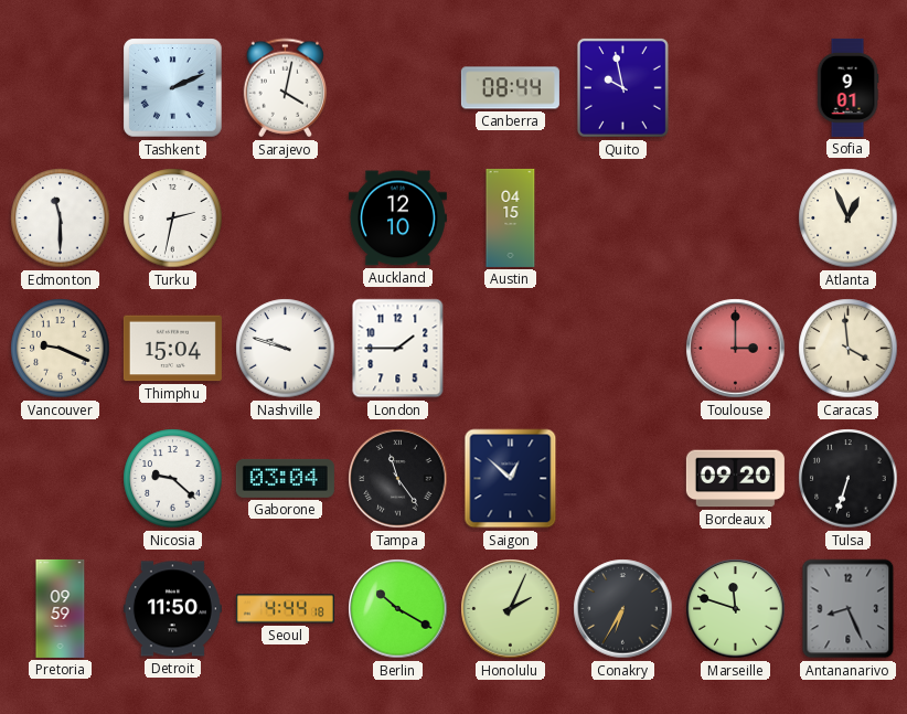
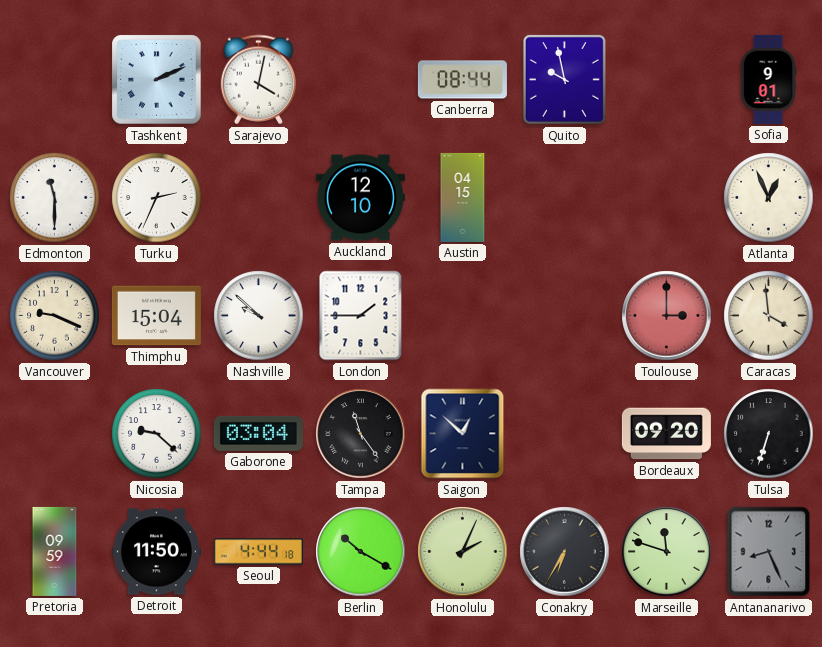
Turku: 2:32 -> 2:34 (157, 198)
Nashville: 9:48 -> 9:52 (259, 316)
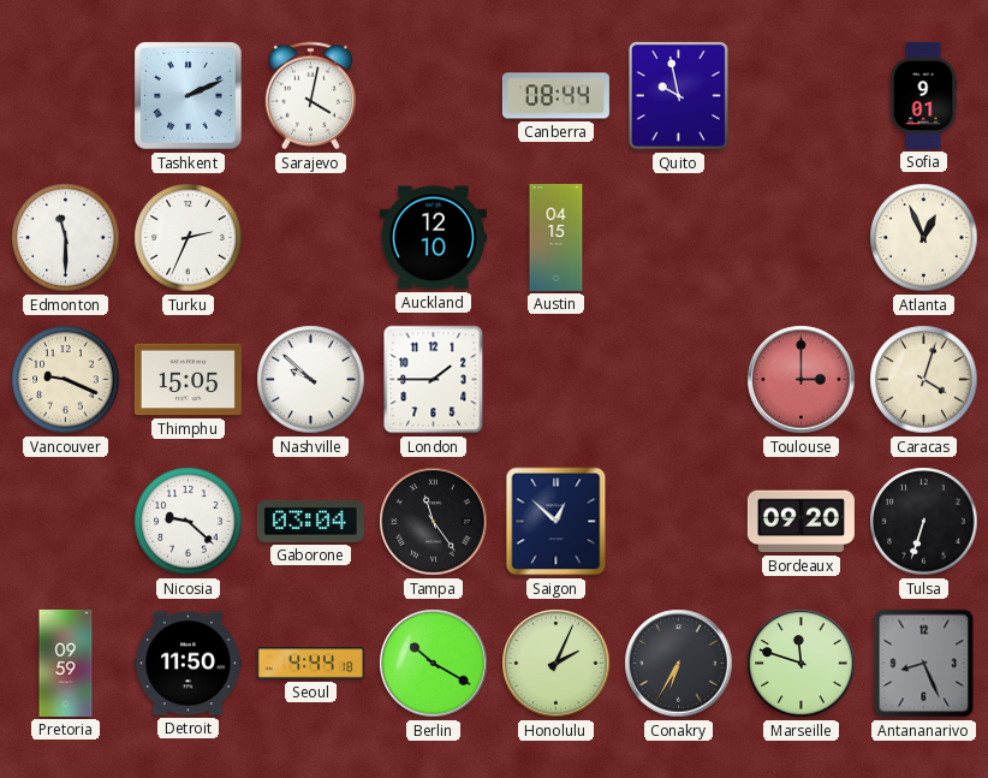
Thimphu: 15:04 -> 15:05 (188, 380)
Caracas: 3:59 -> 4:03 (924, 380)
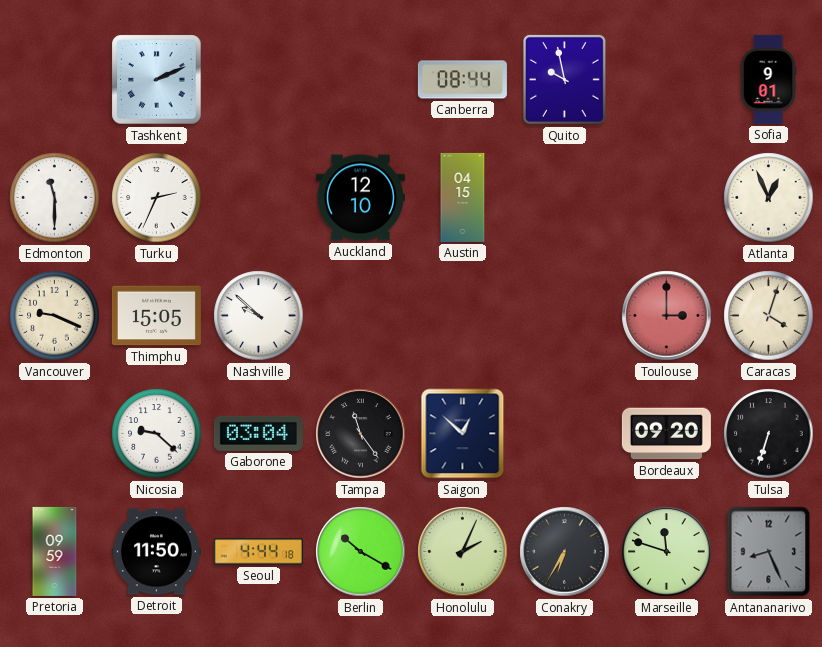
Sarajevo: 4:02 -> none (310, 96)
London: 1:45 -> none (434, 380)
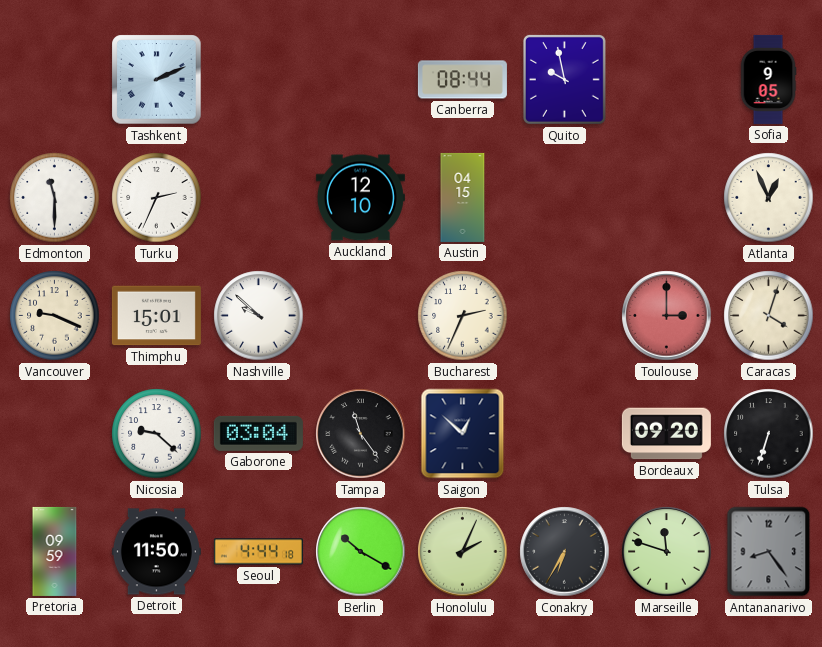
Sofia: 9:01 -> 9:05 (768, 79)
Thimphu: 15:05 -> 15:01 (156, 316)
Bucharest: none -> 2:34 (463, 316)
Antananarivo: 8:26 -> 8:24 (769, 552)
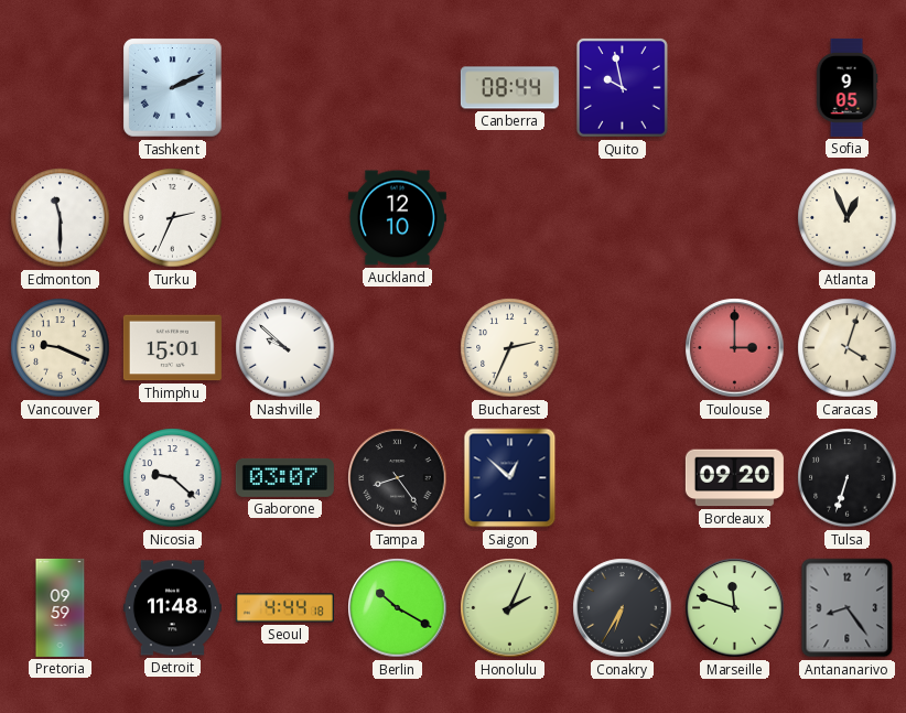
Austin: 04:15 -> none (463, 197)
Gaborone: 03:04 -> 03:07 (284, 477)
Tampa: 11:24 -> 8:24 (398, 478)
Detroit: 11:50 -> 11:48 (172, 608)
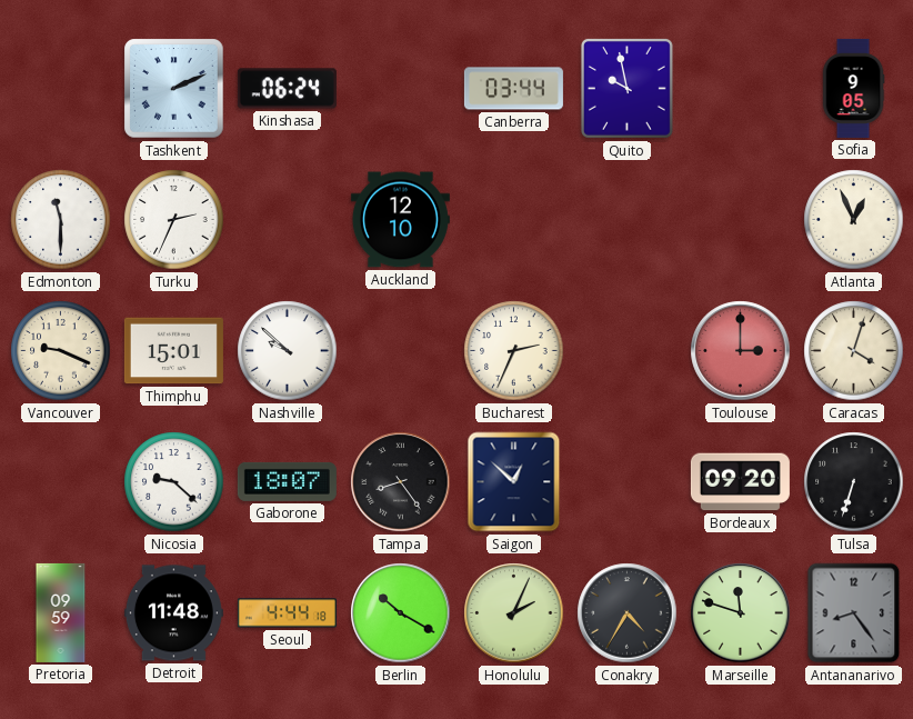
Kinshasa: none -> 06:24 (287, 89)
Canberra: 08:44 -> 03:44 (513, 89)
Gaborone: 03:07 -> 18:07 (287, 481)
Conakry: 6:35 -> 4:35 (628, 613)
